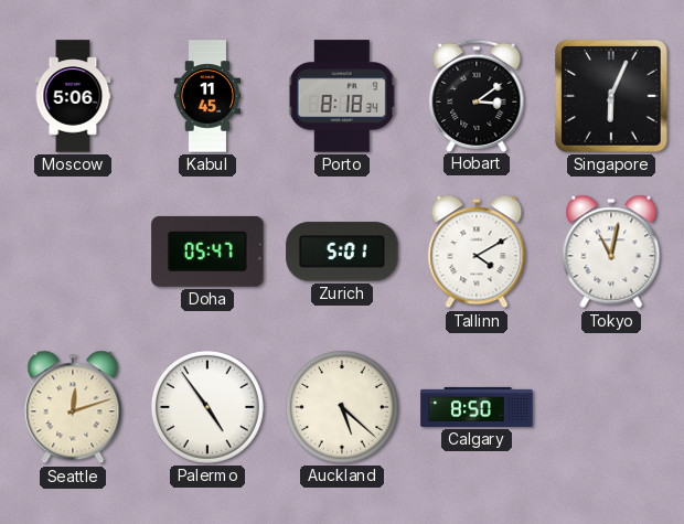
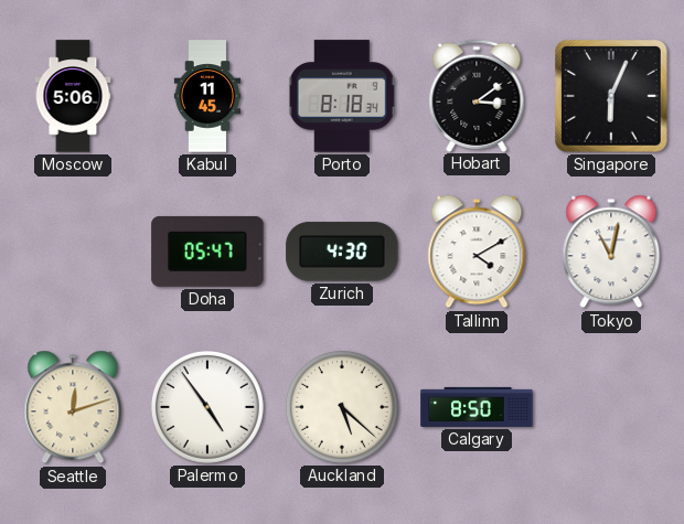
Zurich: 5:01 -> 4:30 (342, 252)
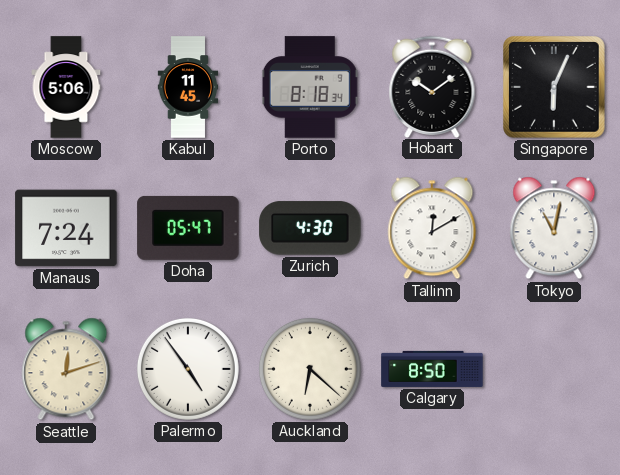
Hobart: 3:09 -> 10:09 (432, 86)
Manaus: none -> 7:24 (66, 228)
Tallinn: 4:10 -> 12:10 (432, 228)
Auckland: 5:22 -> 6:22 (310, 369)
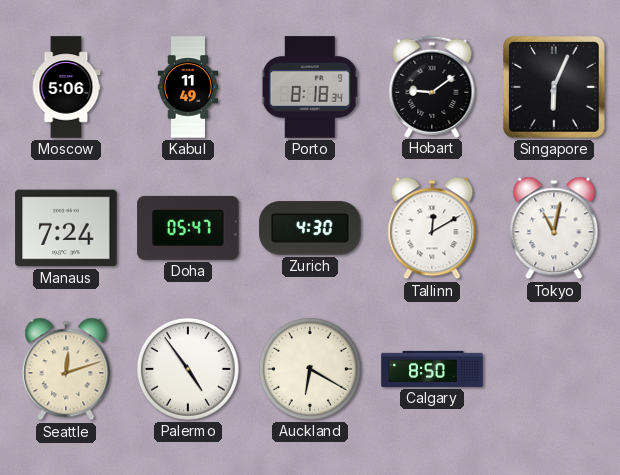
Kabul: 11:45 -> 11:49 (188, 87)
Hobart: 10:09 -> 9:09 (432, 86)
Auckland: 6:22 -> 6:20 (310, 369)
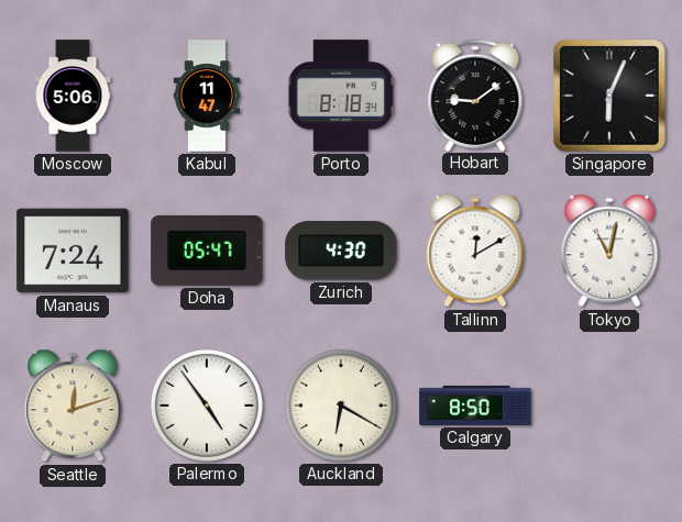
Kabul: 11:49 -> 11:47 (207, 96)
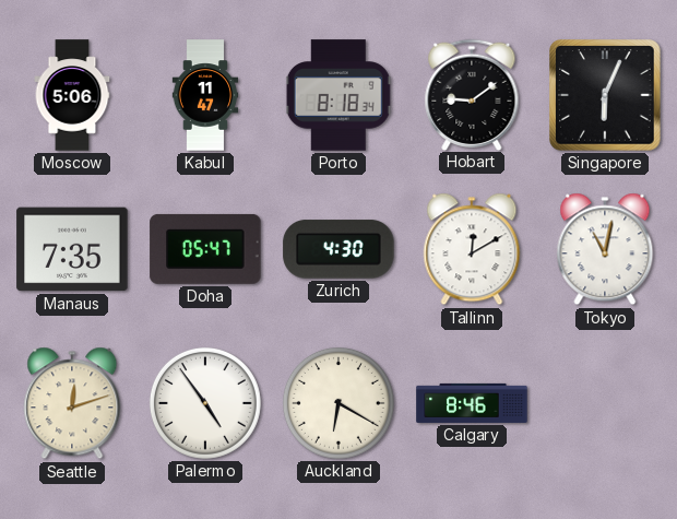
Manaus: 7:24 -> 7:35 (72, 249)
Calgary: 8:50 -> 8:46 (472, 403)
